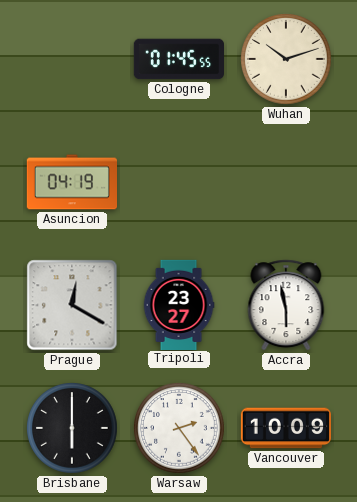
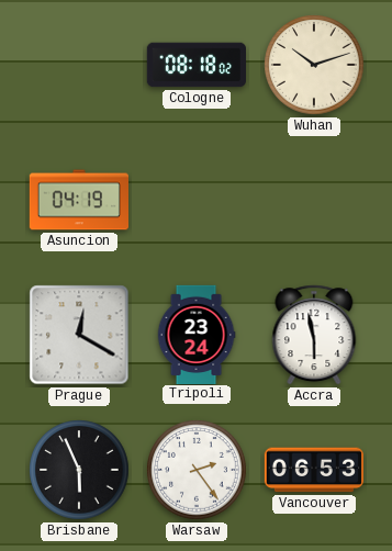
Cologne: 01:45 -> 08:18 (195, 65)
Tripoli: 23:27 -> 23:24 (197, 334)
Brisbane: 6:00 -> 5:56 (80, 471)
Vancouver: 10:09 -> 06:53 (313, 470)
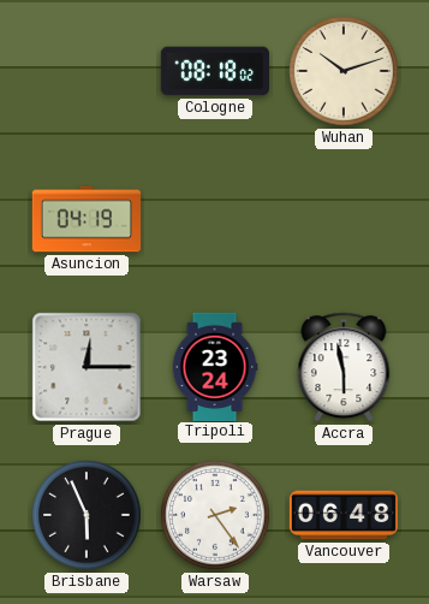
Prague: 12:20 -> 12:15 (87, 367)
Vancouver: 06:53 -> 06:48 (342, 515)
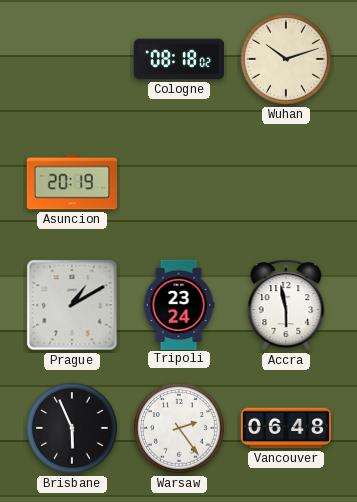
Asuncion: 04:19 -> 20:19 (71, 182)
Prague: 12:15 -> 1:10 (72, 305)
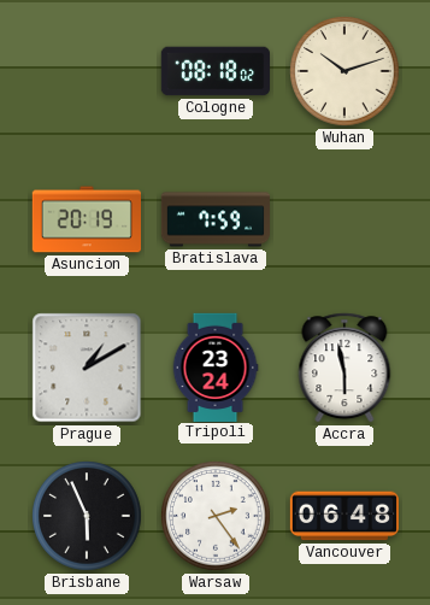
Bratislava: none -> 7:59 (214, 219)
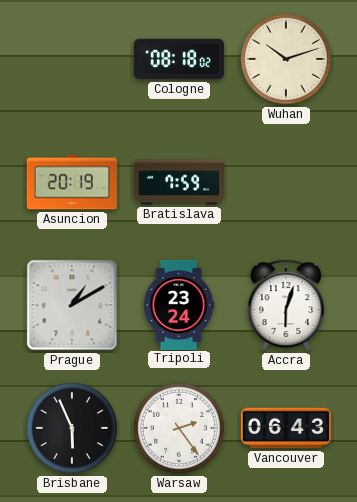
Accra: 5:58 -> 6:03 (286, 305)
Vancouver: 06:48 -> 06:43 (285, 428)
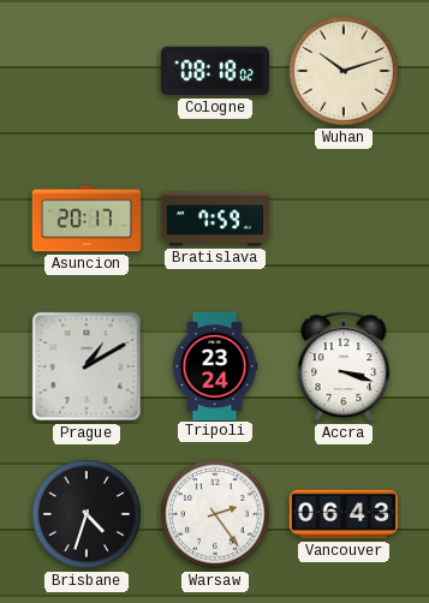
Asuncion: 20:19 -> 20:17 (85, 219)
Accra: 6:03 -> 3:18 (344, 366)
Brisbane: 5:56 -> 4:33 (88, 515)
